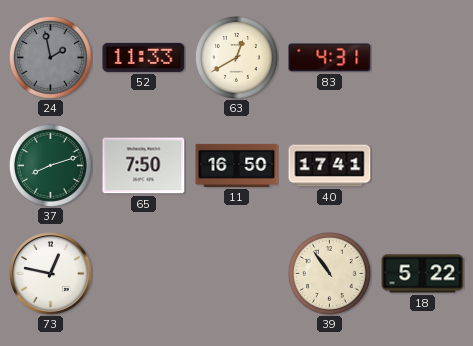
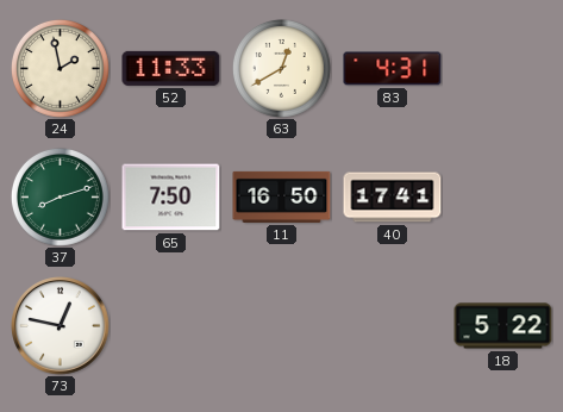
24 dial: grey -> cream (60, 68)
39: 10:54 -> none (329, 273)
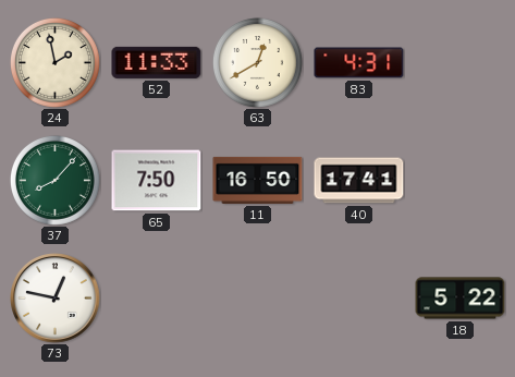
37: 8:12 -> 8:07 (54, 180)
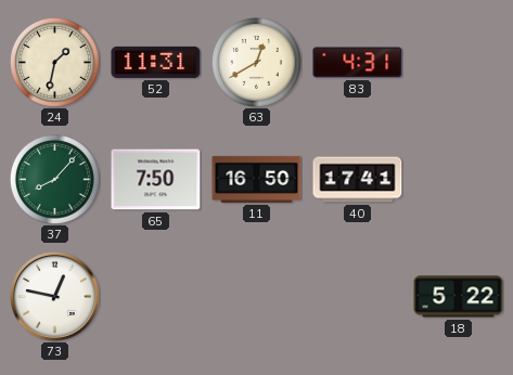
24: 1:58 -> 1:32 (54, 62)
52: 11:33 -> 11:31 (156, 62)
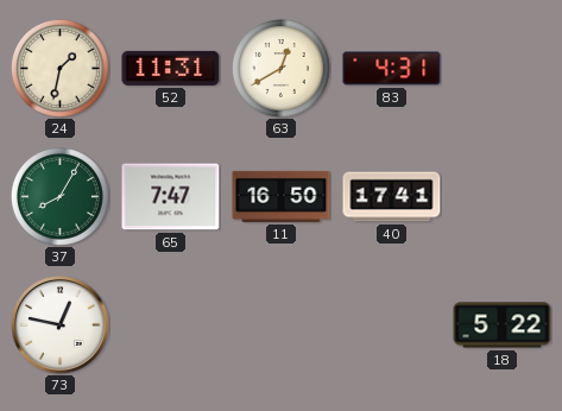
37: 8:07 -> 8:05 (59, 196)
65: 7:50 -> 7:47 (171, 197)
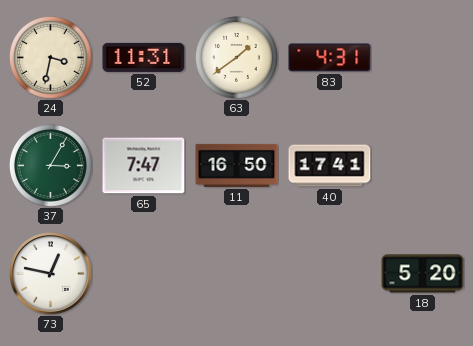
24: 1:32 -> 3:32 (50, 57)
63: 12:40 -> 1:39 (236, 57)
37: 8:05 -> 3:05 (50, 165)
18: 5:22 -> 5:20 (423, 274)
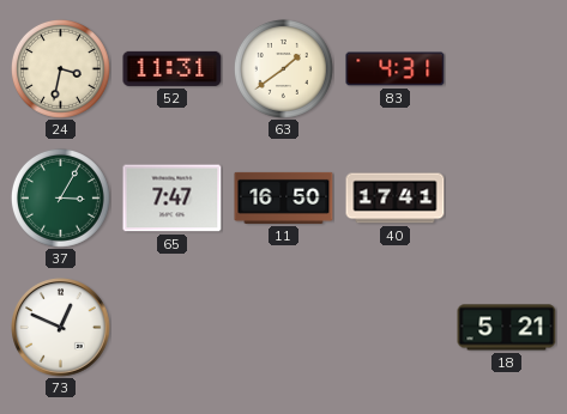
73: 12:47 -> 12:49 (61, 328)
18: 5:20 -> 5:21 (507, 328)
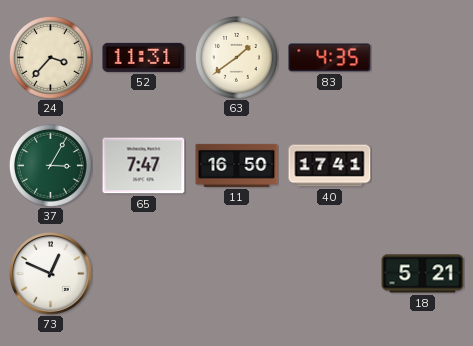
24: 3:32 -> 3:37 (50, 57)
83: 4:31 -> 4:35 (330, 58)
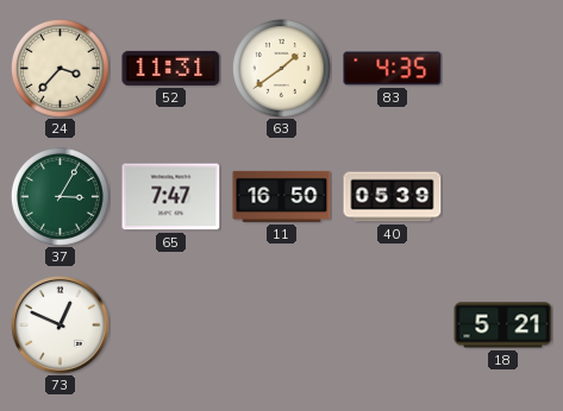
40: 17:41 -> 05:39 (393, 197)
